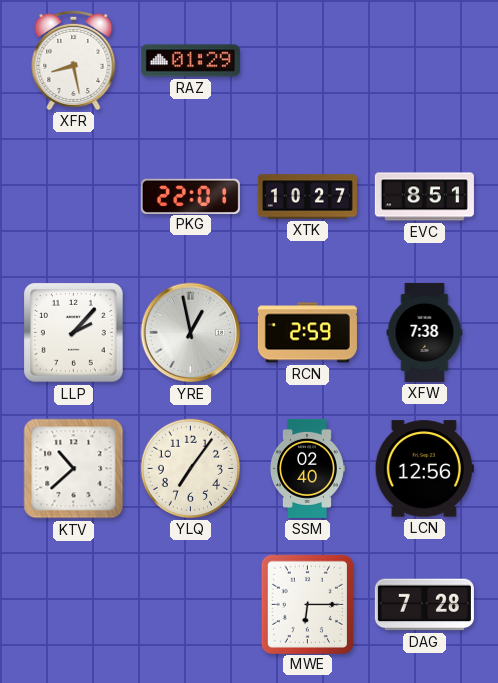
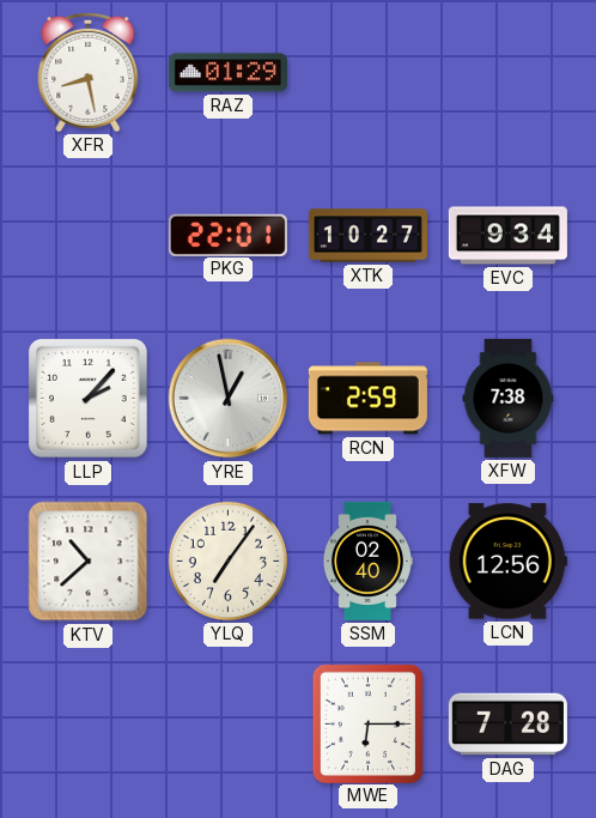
EVC: 8:51 -> 9:34 (507, 236)
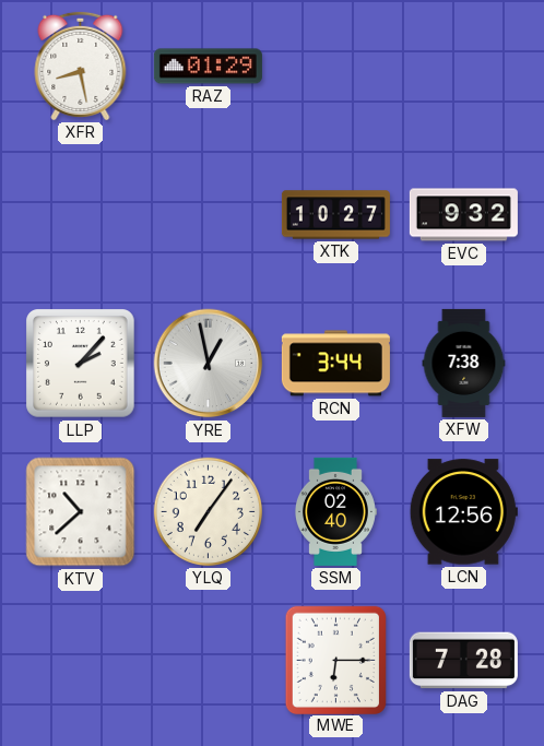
PKG: 22:01 -> none (227, 235)
EVC: 9:34 -> 9:32 (463, 215)
RCN: 2:59 -> 3:44 (335, 364)
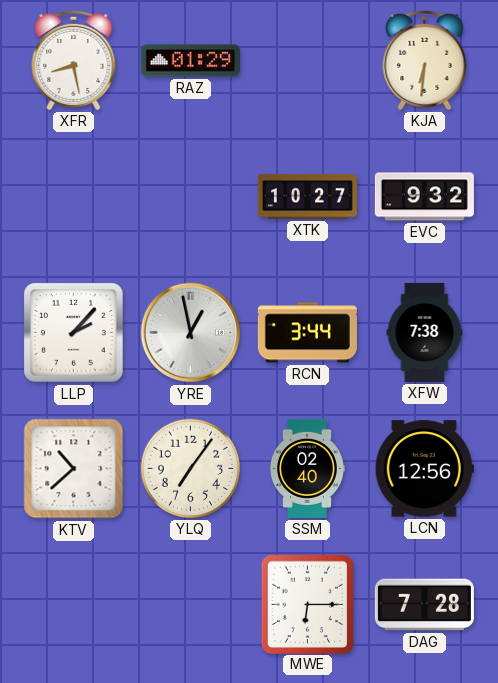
KJA: none -> 6:31 (425, 60)
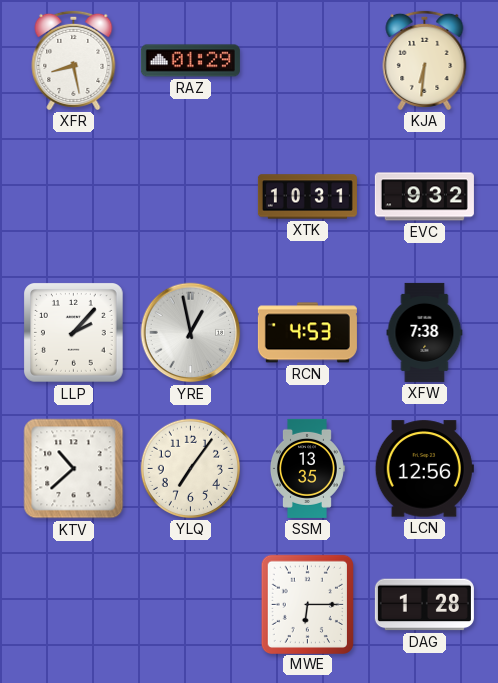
XTK: 10:27 -> 10:31 (307, 197)
RCN: 3:44 -> 4:53 (307, 333)
SSM: 02:40 -> 13:35 (307, 468)
DAG: 7:28 -> 1:28 (424, 605)
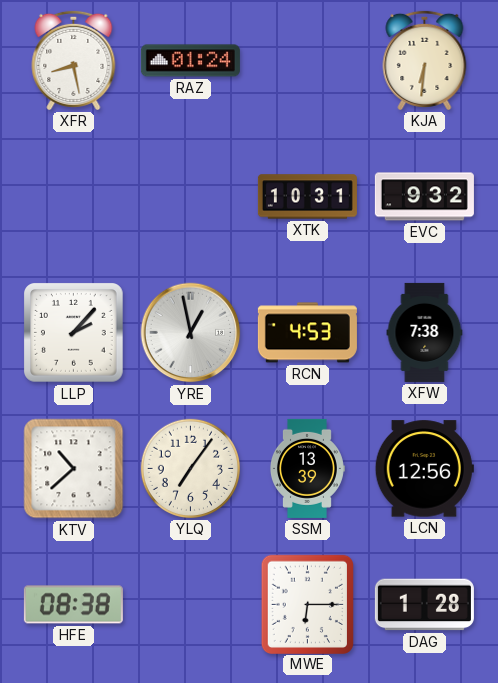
RAZ: 01:29 -> 01:24 (190, 61)
SSM: 13:35 -> 13:39 (307, 468)
HFE: none -> 08:38 (73, 605)
